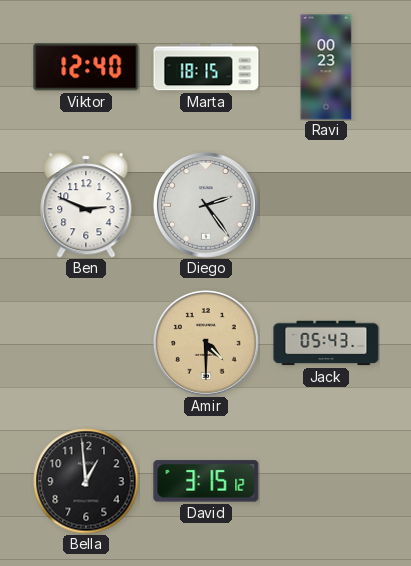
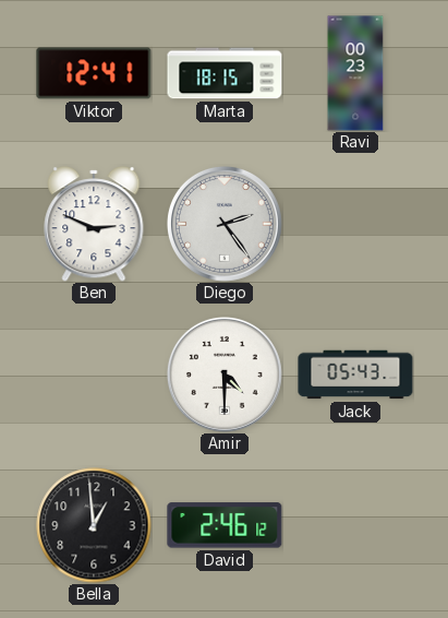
Viktor: 12:40 -> 12:41 (94, 73)
Amir dial: champagne -> white (225, 375)
David: 3:15 -> 2:46 (225, 525)
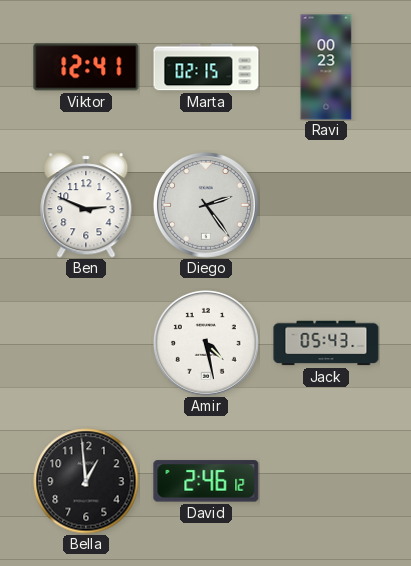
Marta: 18:15 -> 02:15 (206, 67)
Amir: 4:30 -> 4:28 (206, 343)
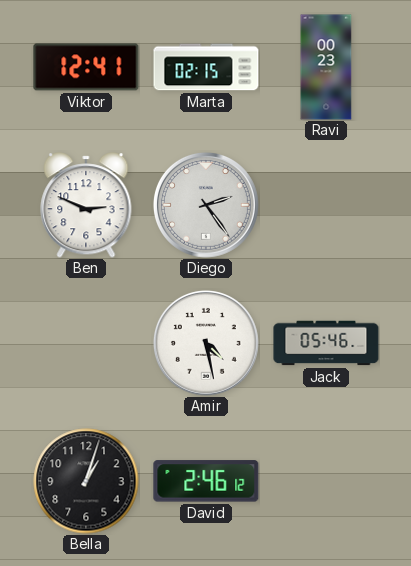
Jack: 05:43 -> 05:46 (326, 343)
Bella: 12:59 -> 1:03 (86, 481)
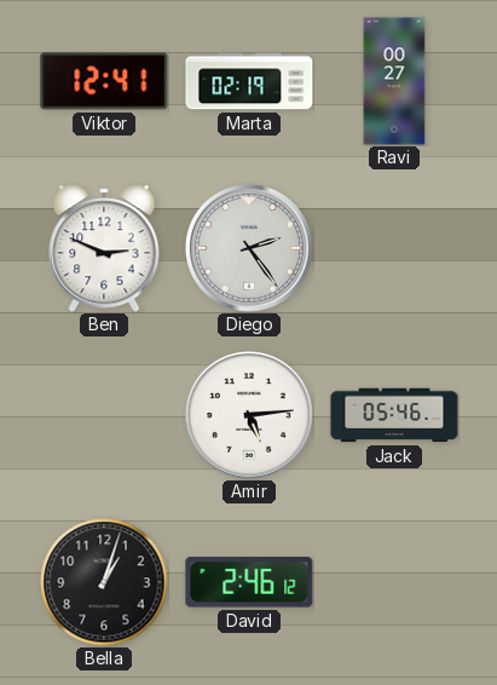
Marta: 02:15 -> 02:19 (249, 81)
Ravi: 00:23 -> 00:27 (394, 81)
Amir: 4:28 -> 5:14 (249, 415)
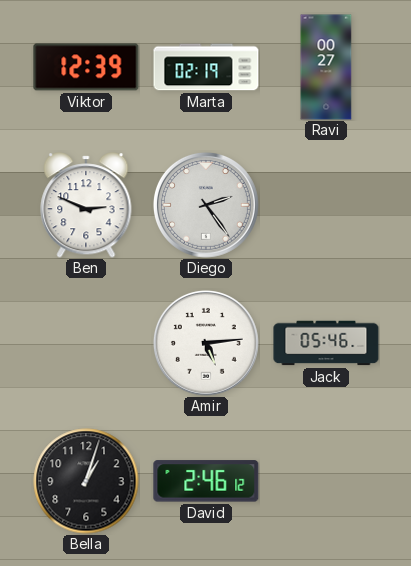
Viktor: 12:41 -> 12:39 (86, 67)
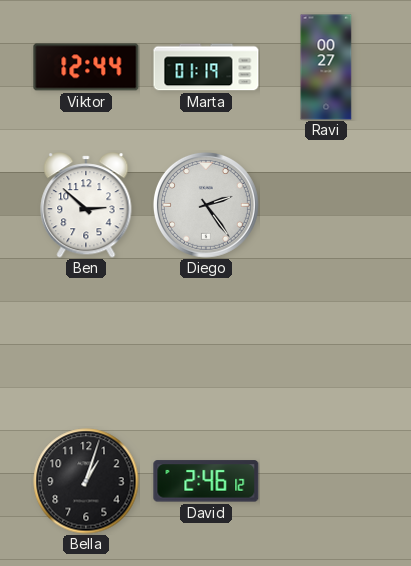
Viktor: 12:39 -> 12:44 (86, 67)
Marta: 02:19 -> 01:19 (206, 67)
Ben: 2:49 -> 2:52 (86, 205)
Amir: 5:14 -> none (206, 343)
Jack: 05:46 -> none (326, 343)
